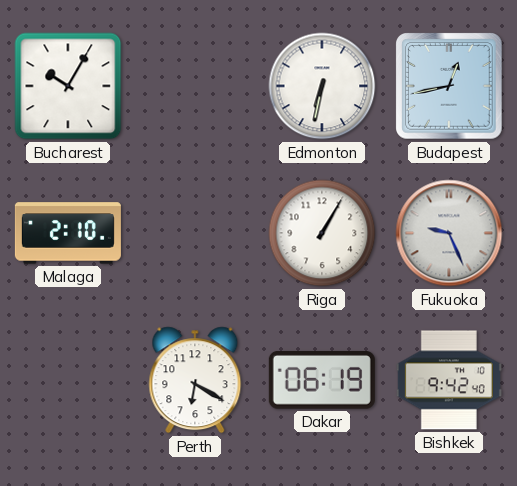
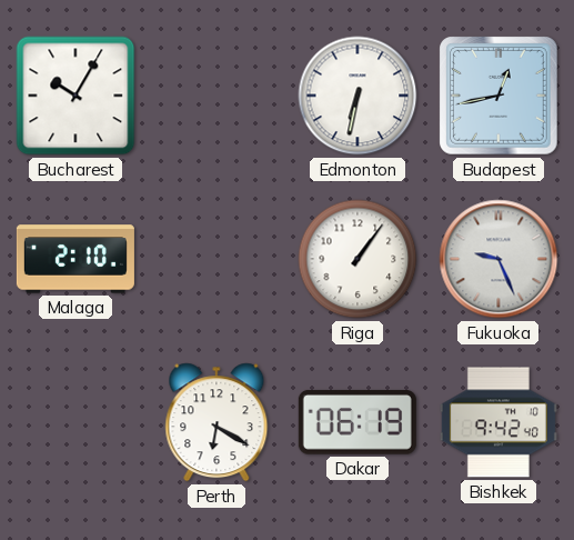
Riga: 1:05 -> 1:06 (358, 259)
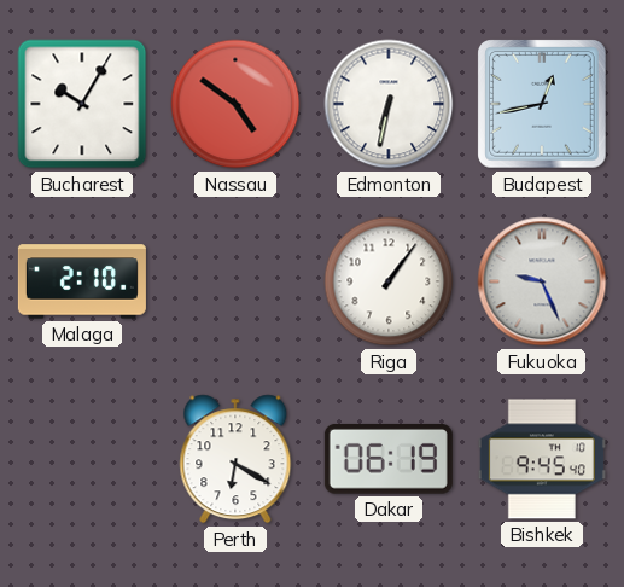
Nassau: none -> 4:51 (235, 104)
Bishkek: 9:42 -> 9:45 (542, 459)
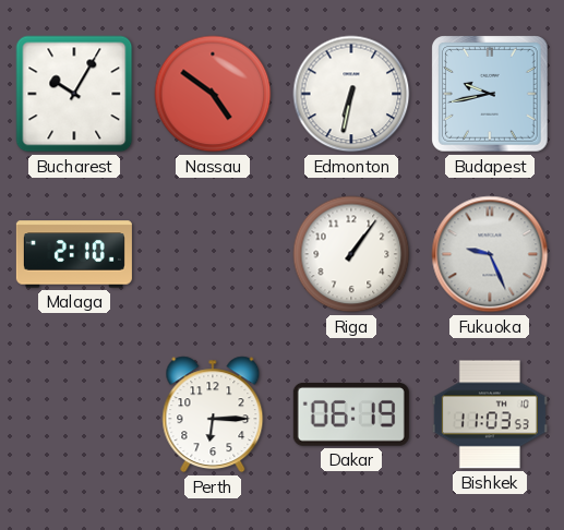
Budapest: 12:43 -> 9:43 (491, 95)
Perth: 6:20 -> 6:15 (213, 414)
Bishkek: 9:45 -> 11:03 (490, 414)
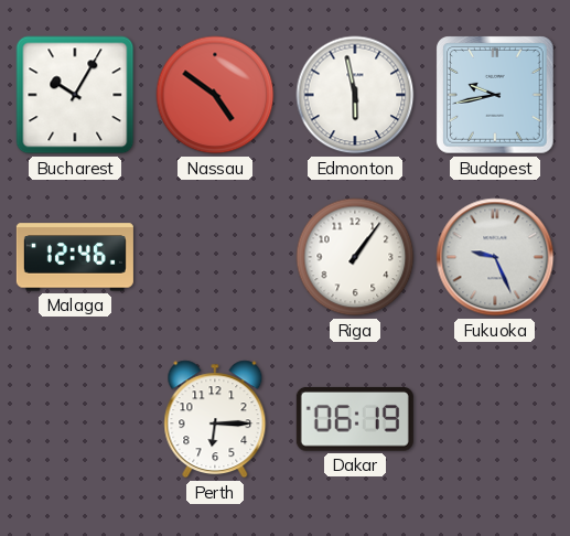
Edmonton: 6:32 -> 5:58 (355, 95)
Malaga: 2:10 -> 12:46 (75, 257)
Bishkek: 11:03 -> none (490, 414)
